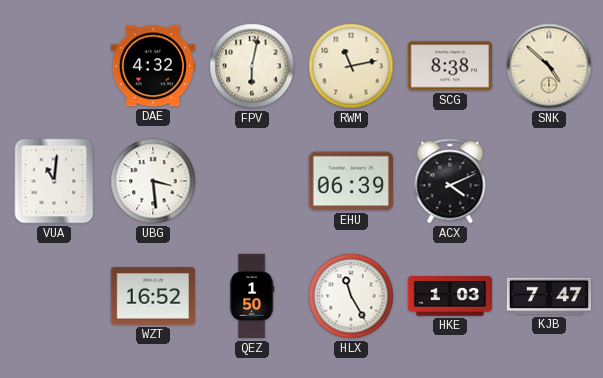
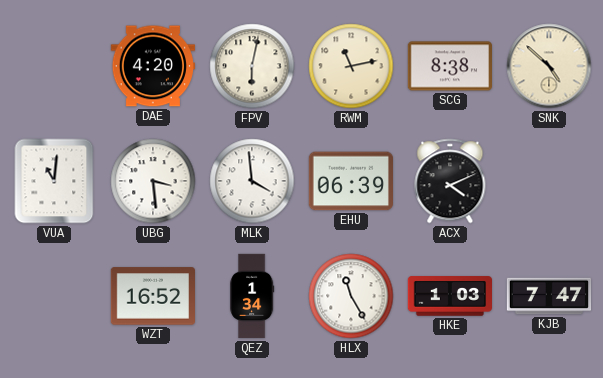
DAE: 4:32 -> 4:20 (152, 66)
MLK: none -> 3:59 (252, 181)
QEZ: 1:50 -> 1:34 (252, 296)
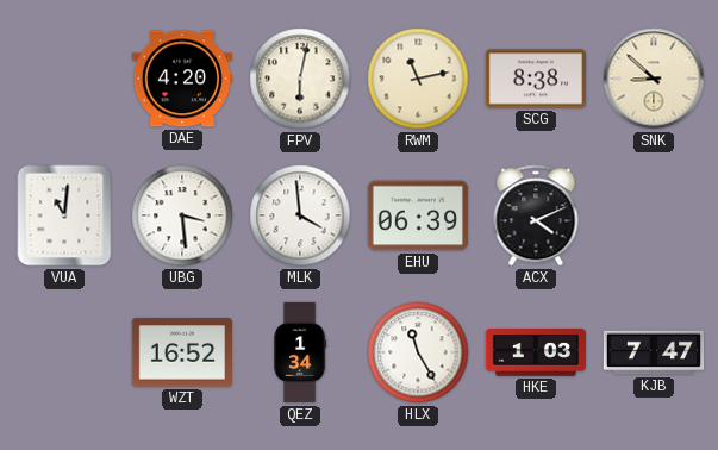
SNK: 4:52 -> 8:52 (654, 79)
